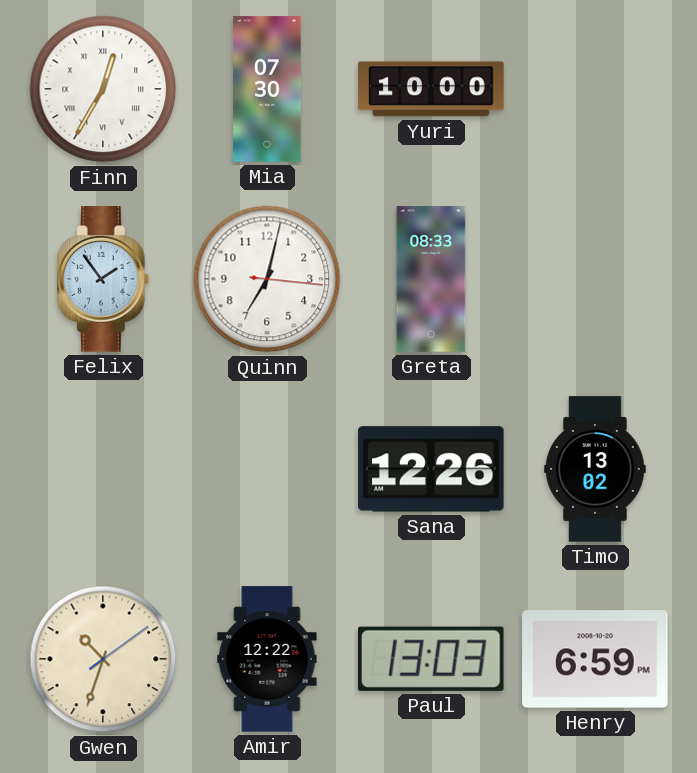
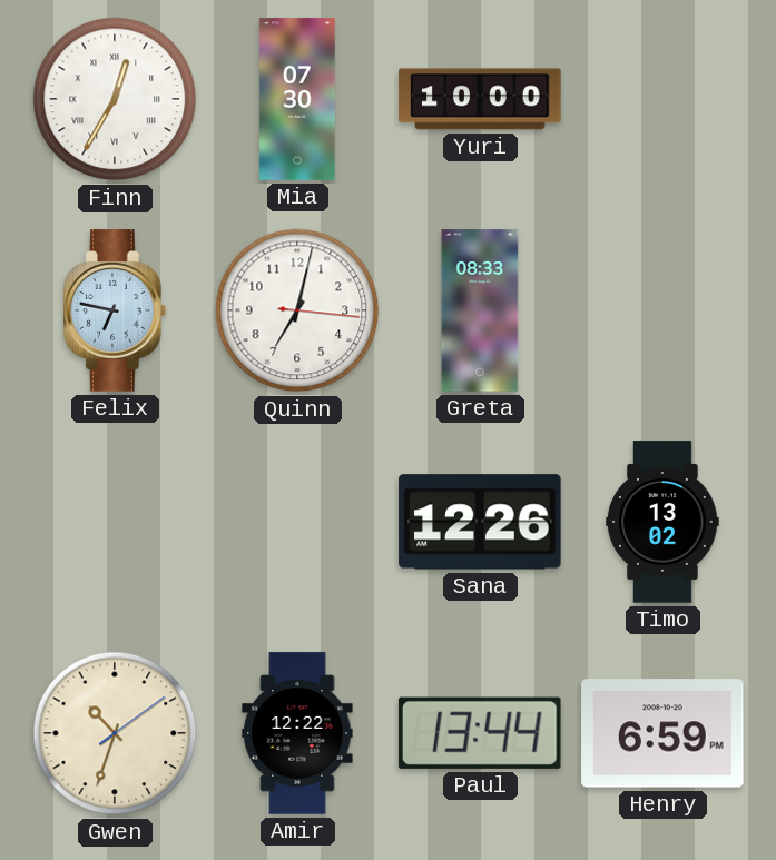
Felix: 1:54 -> 6:47 (116, 310)
Paul: 13:03 -> 13:44 (480, 733)
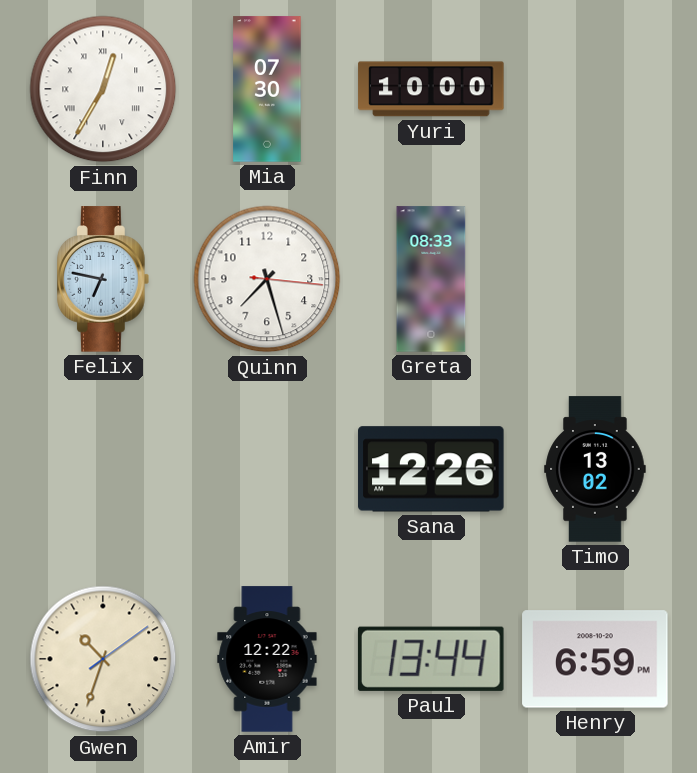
Quinn: 7:02 -> 7:27 (267, 279)
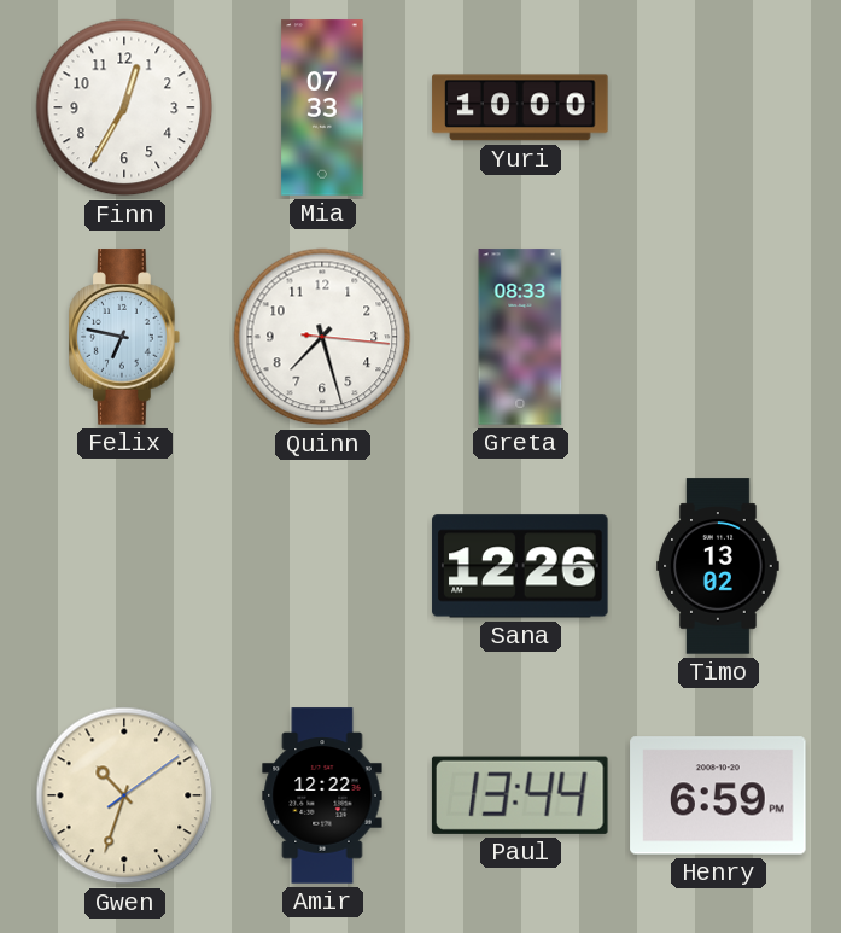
Finn numerals: Roman -> Arabic (124, 107)
Mia: 07:30 -> 07:33 (322, 107)
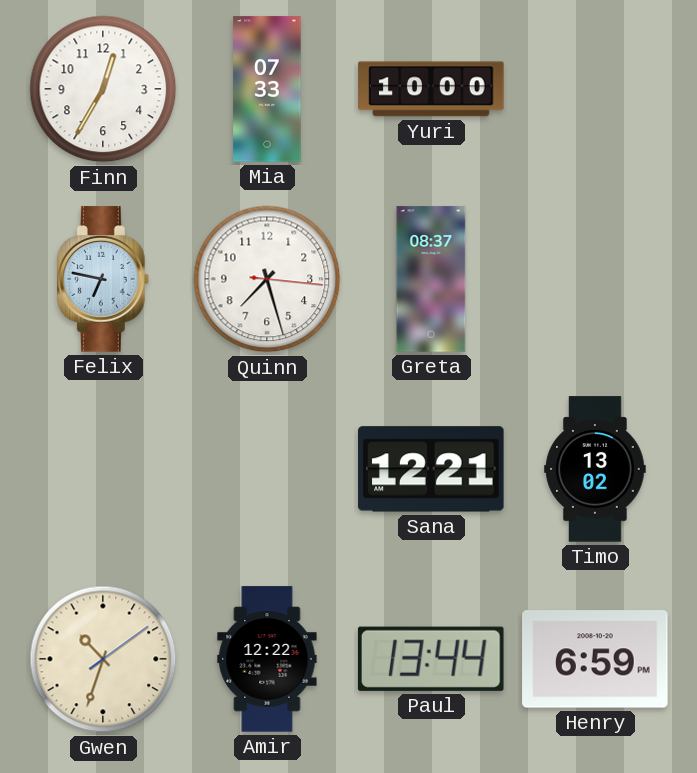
Greta: 08:33 -> 08:37 (431, 279)
Sana: 12:26 -> 12:21 (431, 469)
